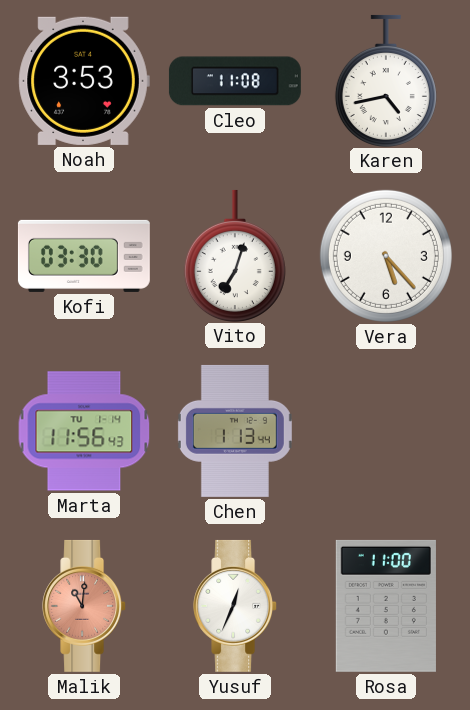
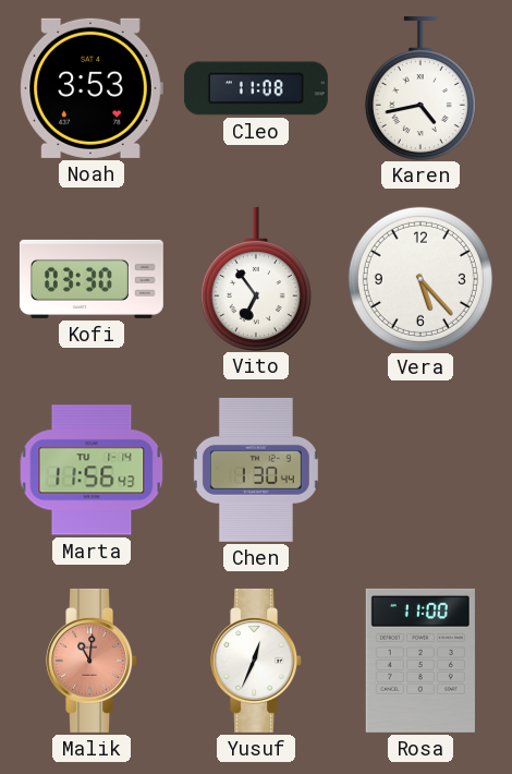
Vito: 7:03 -> 6:54 (256, 278)
Chen: 1:13 -> 1:30 (256, 470)
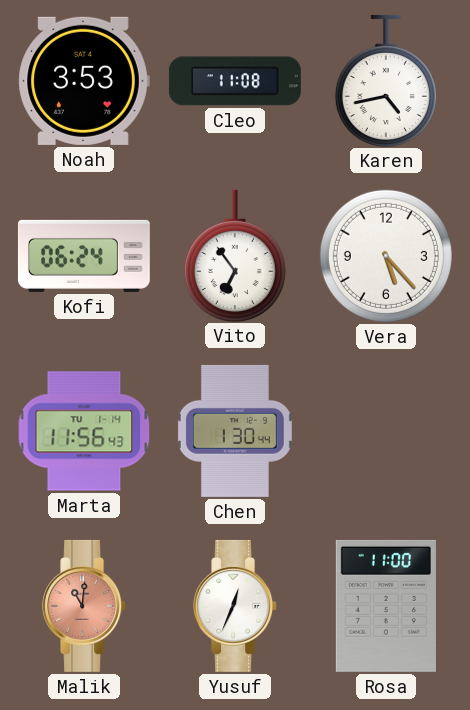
Kofi: 03:30 -> 06:24 (84, 256)
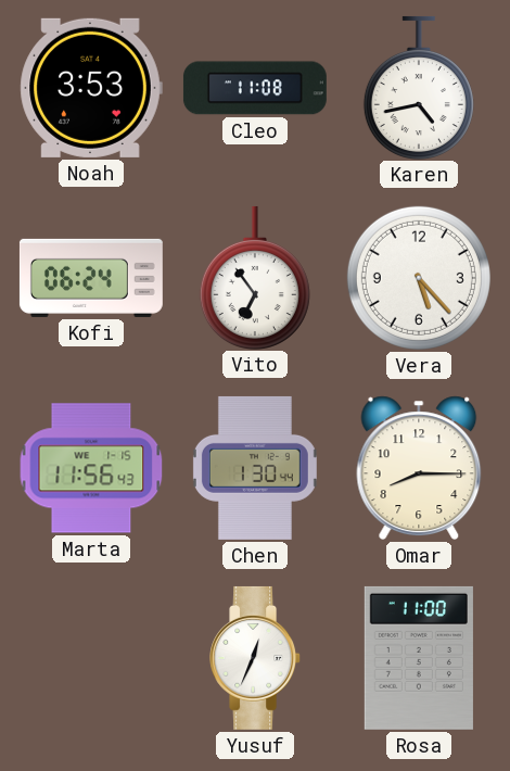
Marta date: TU 1-14 -> WE 1-15 (91, 468)
Omar: none -> 8:15 (419, 468)
Malik: 11:01 -> none (85, 606)
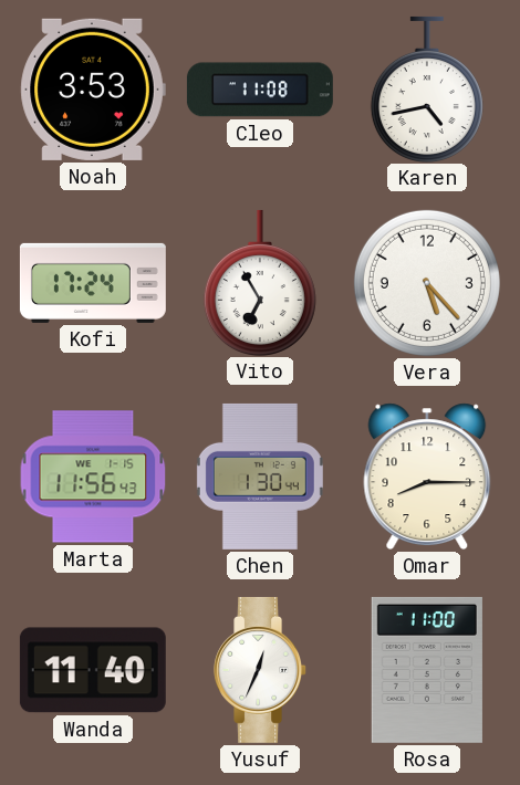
Kofi: 06:24 -> 17:24 (93, 283)
Vito: 6:54 -> 6:55 (260, 282)
Wanda: none -> 11:40 (93, 670)
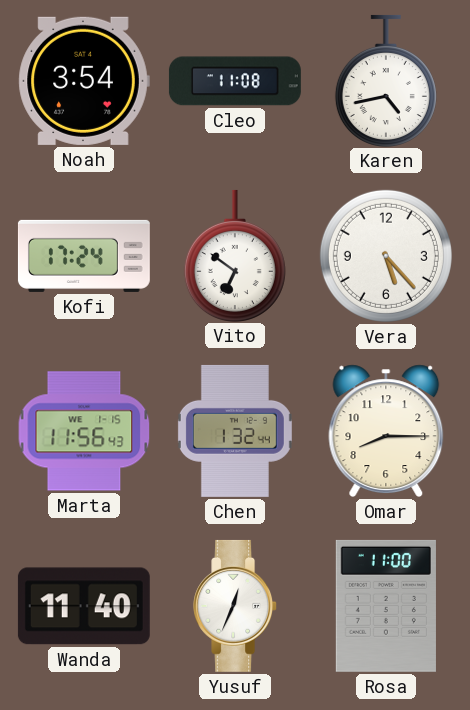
Noah: 3:53 -> 3:54 (84, 81)
Vito: 6:55 -> 6:51 (235, 255)
Chen: 1:30 -> 1:32 (235, 431)
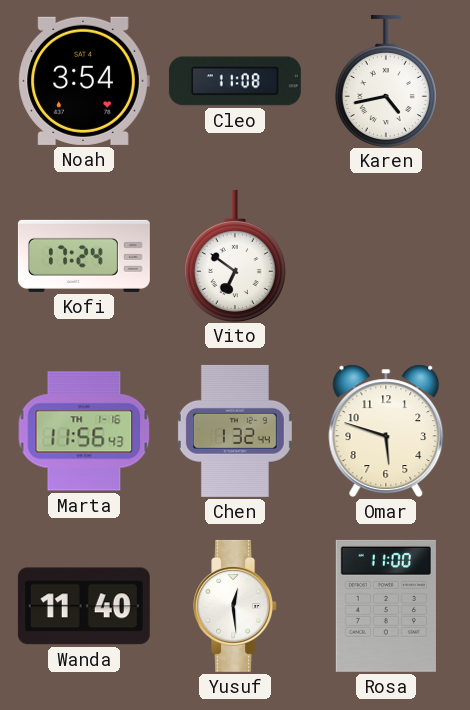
Vera: 5:23 -> none (386, 256)
Marta date: WE 1-15 -> TH 1-16 (84, 431)
Omar: 8:15 -> 5:48 (386, 431)
Yusuf: 12:34 -> 12:29 (236, 606)
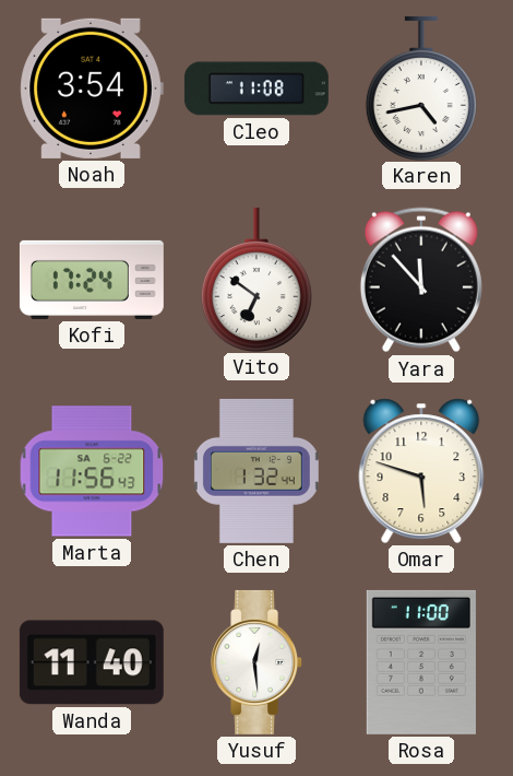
Yara: none -> 11:53 (421, 280)
Marta date: TH 1-16 -> SA 6-22 (92, 471)
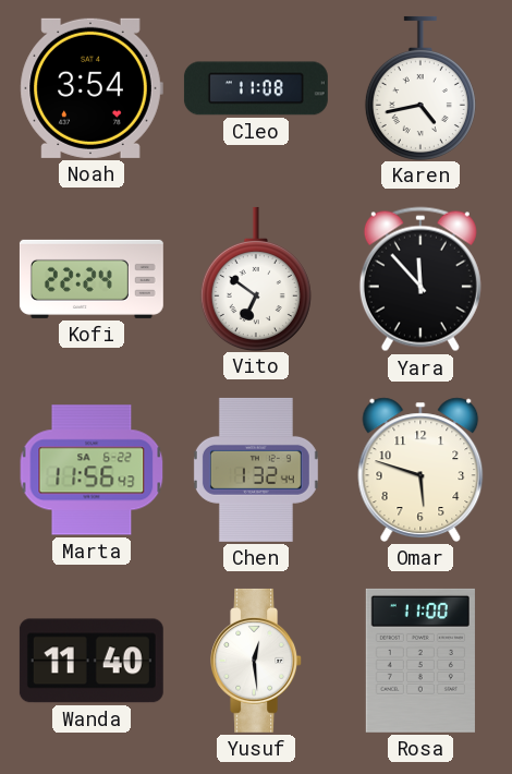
Kofi: 17:24 -> 22:24 (92, 279)
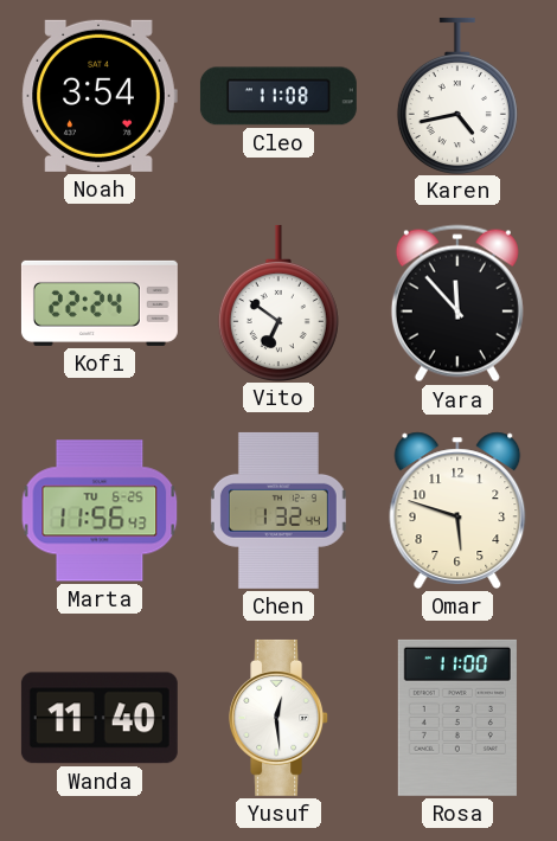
Marta date: SA 6-22 -> TU 6-25 (100, 511)
